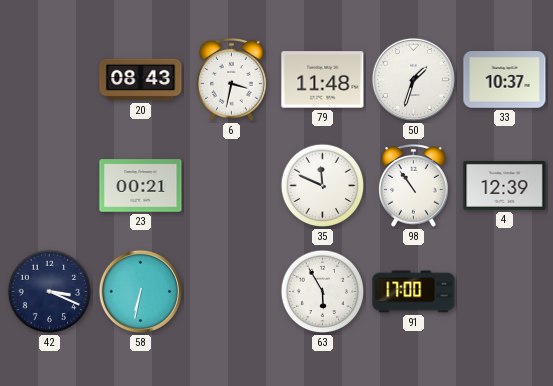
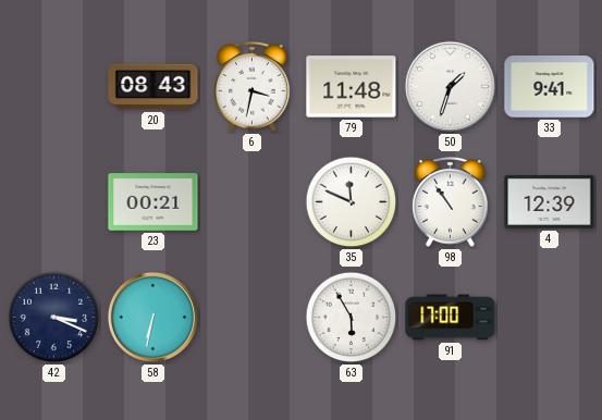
33: 10:37 -> 9:41 (550, 87)
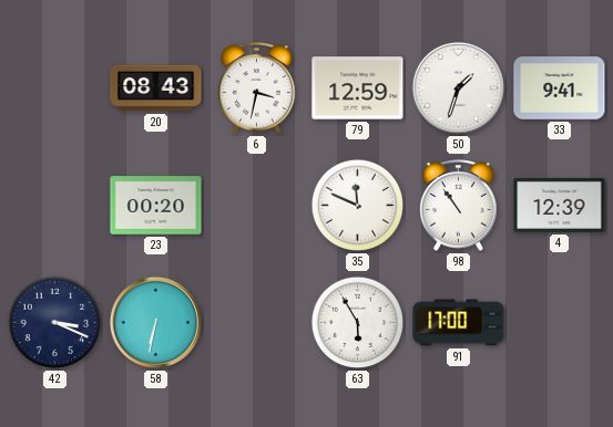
79: 11:48 -> 12:59 (358, 88)
23: 00:21 -> 00:20 (156, 206)
